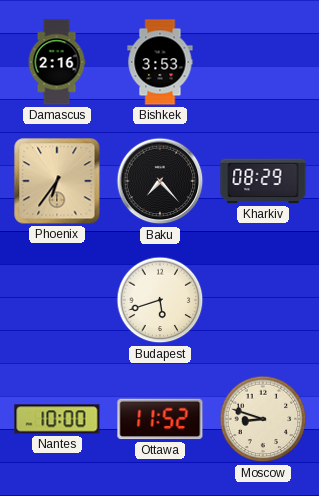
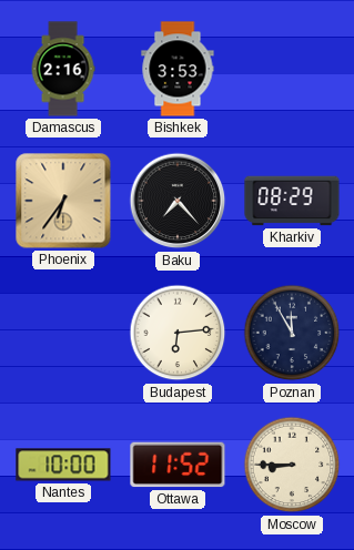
Budapest: 5:42 -> 6:14 (178, 333)
Poznan: none -> 11:55 (292, 333)
Moscow: 8:48 -> 8:45 (292, 465)
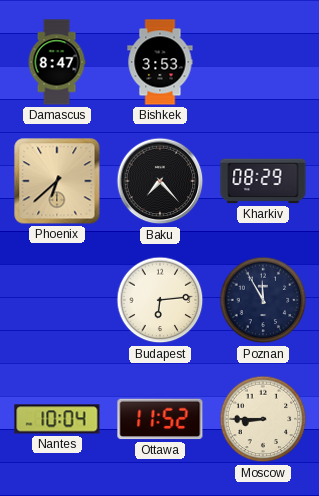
Damascus: 2:16 -> 8:47 (57, 62)
Phoenix: 6:36 -> 6:38 (57, 181)
Nantes: 10:00 -> 10:04 (57, 419)
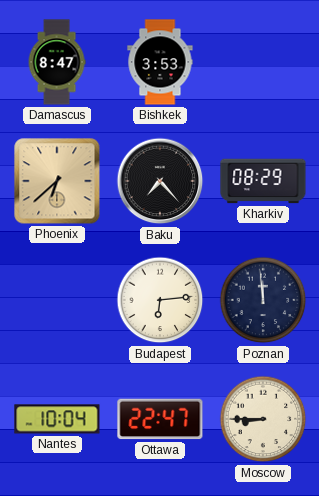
Poznan: 11:55 -> 11:59 (263, 300)
Ottawa: 11:52 -> 22:47 (160, 419)
